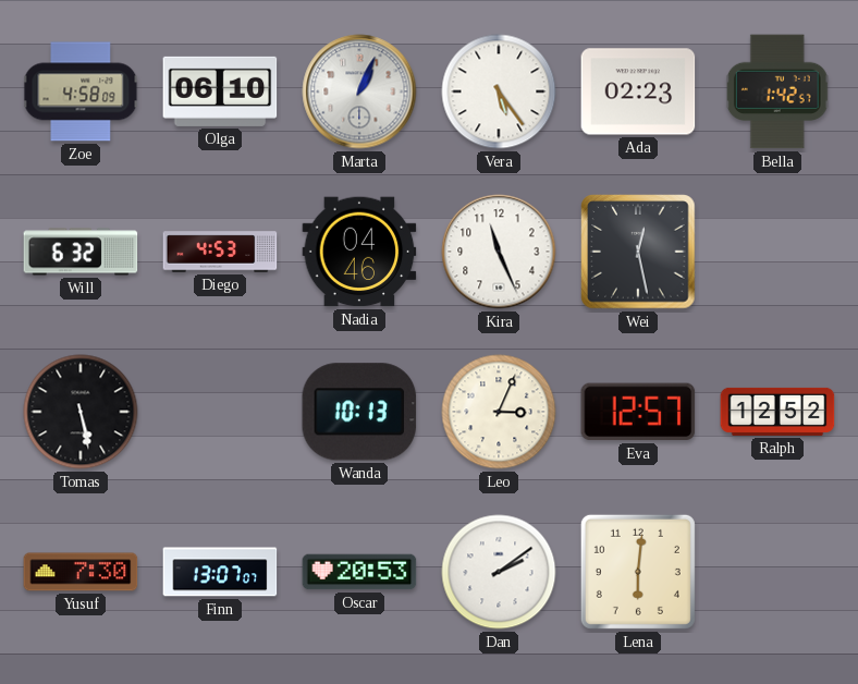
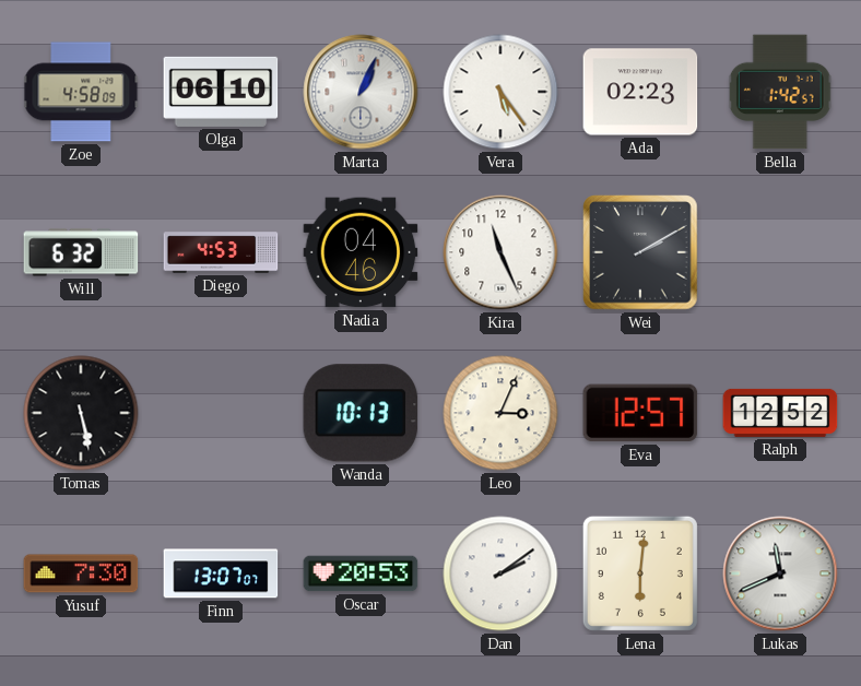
Wei: 12:28 -> 2:10 (640, 252)
Lukas: none -> 11:41 (780, 573)
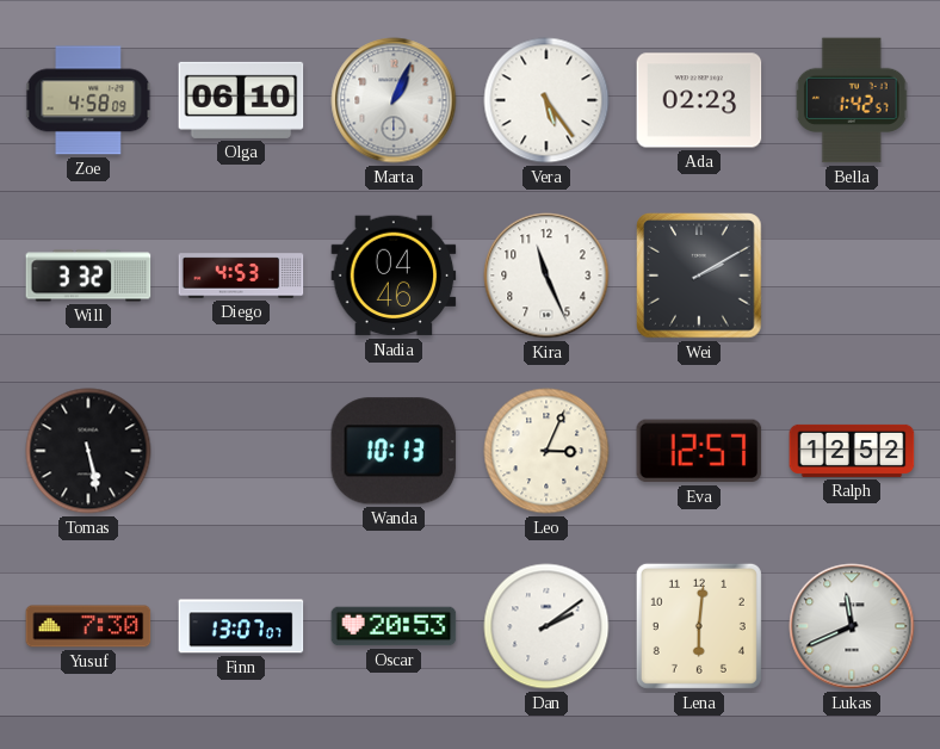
Will: 6:32 -> 3:32 (88, 276)
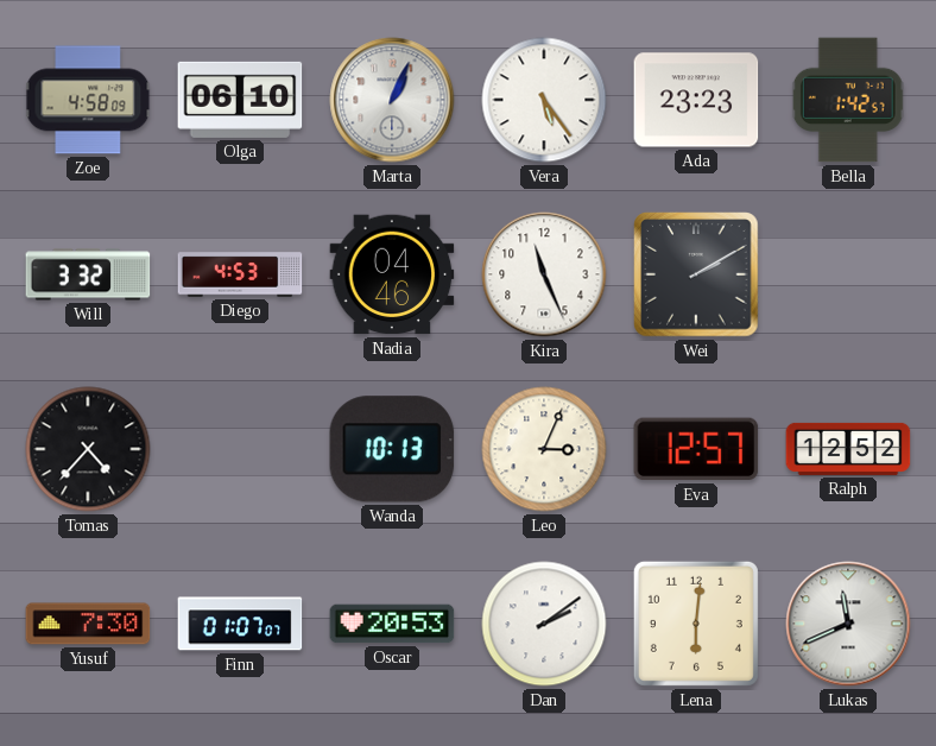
Ada: 02:23 -> 23:23 (696, 100)
Tomas: 5:28 -> 4:37 (88, 449)
Finn: 13:07 -> 01:07 (240, 624)
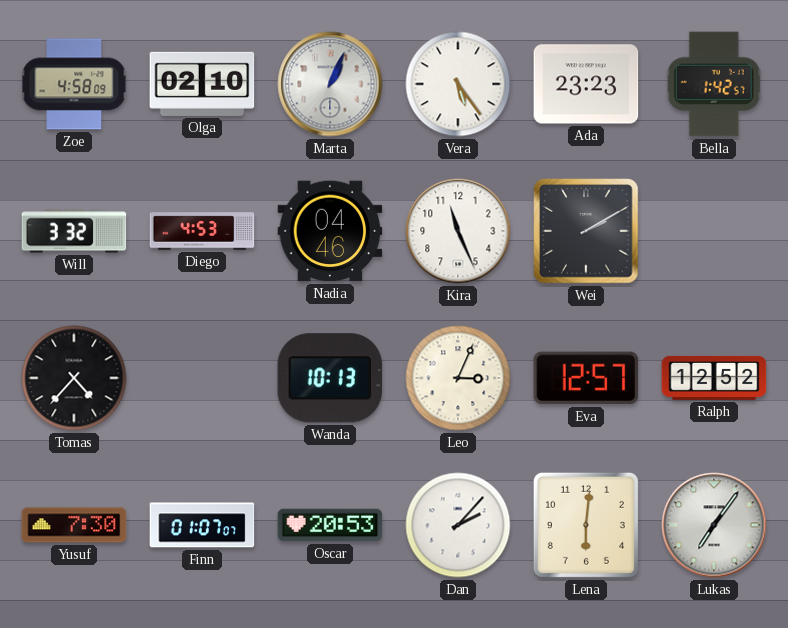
Olga: 06:10 -> 02:10 (202, 84)
Dan: 2:09 -> 2:07 (458, 525)
Lukas: 11:41 -> 7:06 (714, 525)
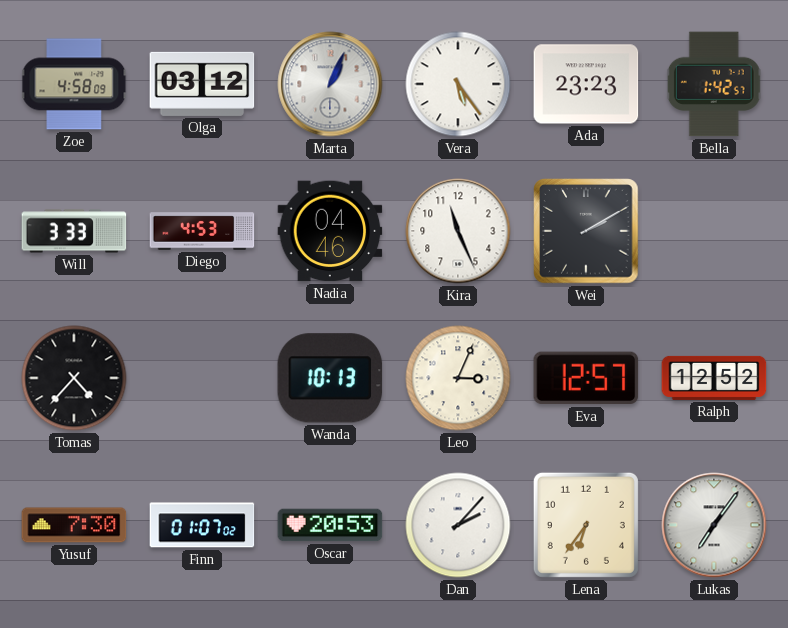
Olga: 02:10 -> 03:12 (202, 84)
Will: 3:32 -> 3:33 (74, 231)
Finn: 01:07:07 -> 01:07:02 (202, 525)
Lena: 6:01 -> 6:36 (586, 525)
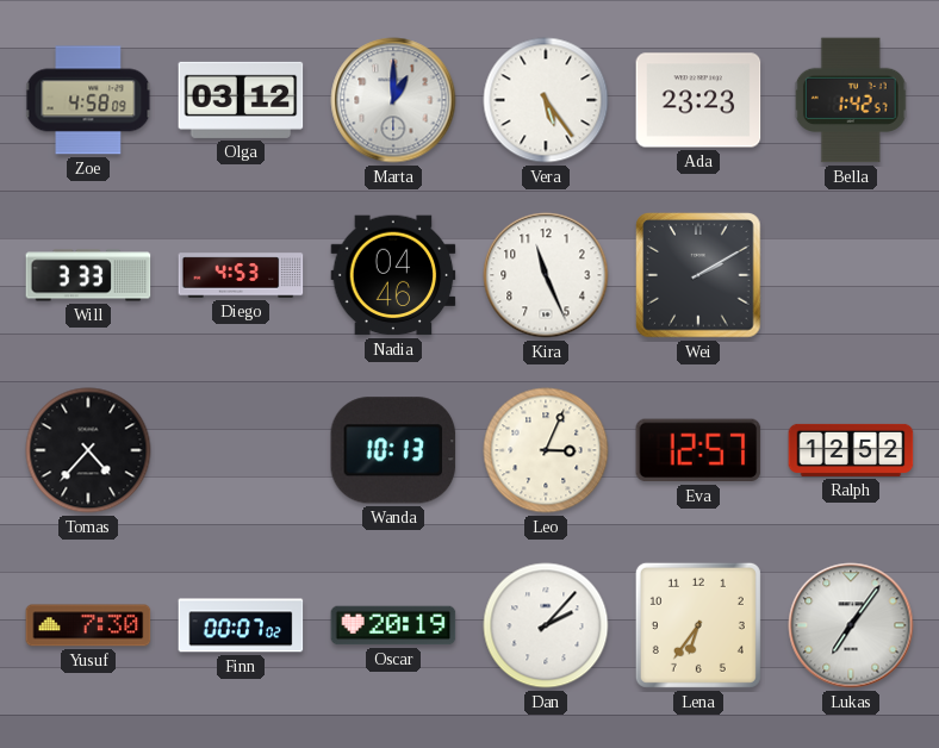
Marta: 1:04 -> 1:00 (393, 100)
Finn: 01:07 -> 00:07 (241, 625)
Oscar: 20:53 -> 20:19 (393, 625)
